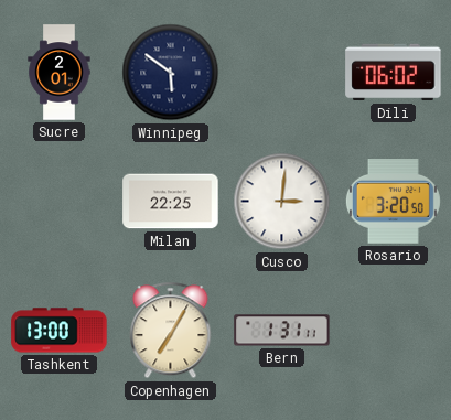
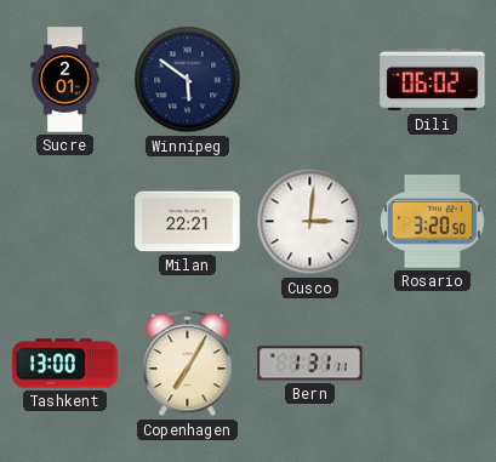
Milan: 22:25 -> 22:21 (188, 222)
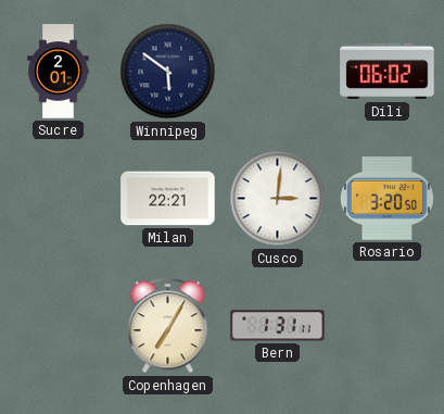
Tashkent: 13:00 -> none (65, 364)
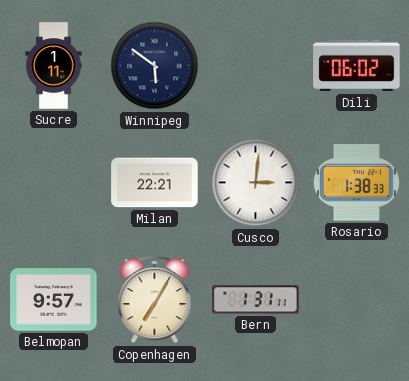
Sucre: 2:01 -> 1:11 (54, 66)
Rosario: 3:20 -> 1:38 (356, 183)
Belmopan: none -> 9:57 (54, 300)
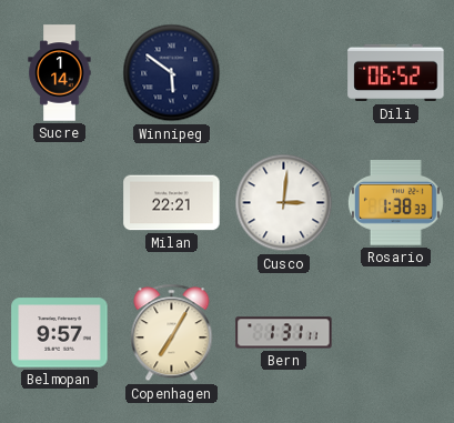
Sucre: 1:11 -> 1:14 (60, 73)
Dili: 06:02 -> 06:52 (396, 73)
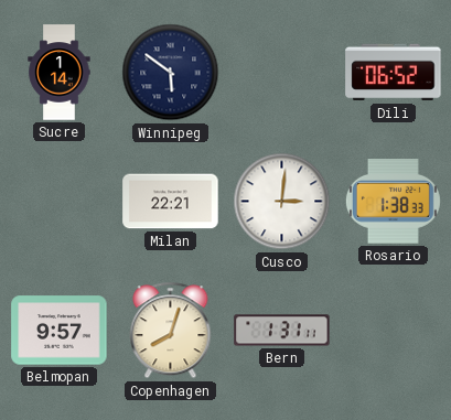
Copenhagen: 7:05 -> 8:03 (171, 331)
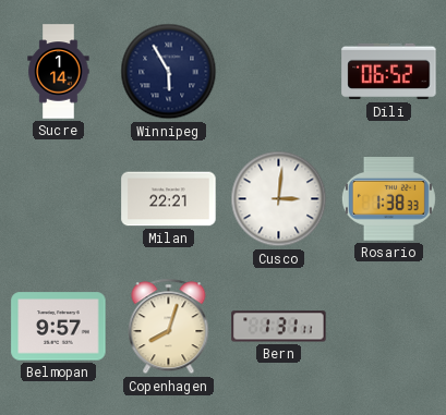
Winnipeg: 5:51 -> 5:55 (169, 72)
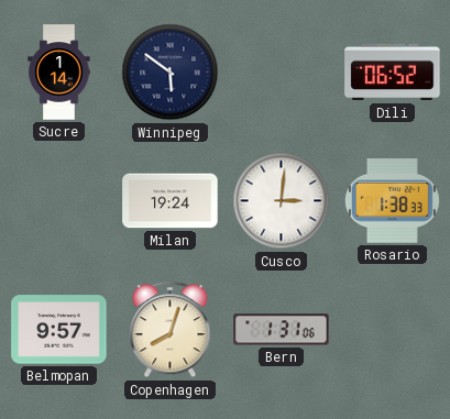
Winnipeg: 5:55 -> 5:51 (171, 73)
Milan: 22:21 -> 19:24 (171, 201)
Bern: 1:31:11 -> 1:31:06 (282, 330)
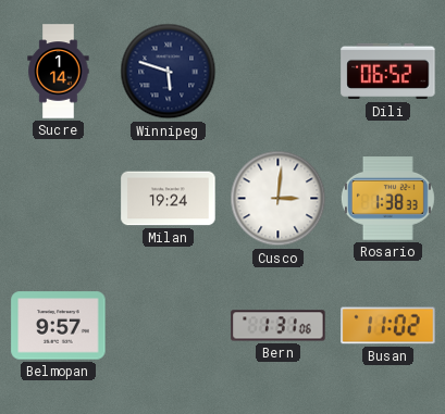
Winnipeg: 5:51 -> 5:48 (169, 72)
Copenhagen: 8:03 -> none (171, 330)
Busan: none -> 11:02 (388, 326)
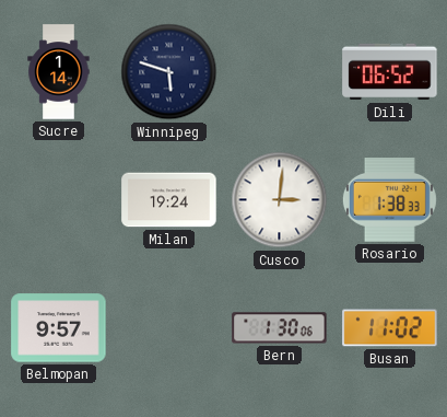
Bern: 1:31 -> 1:30 (280, 328)
